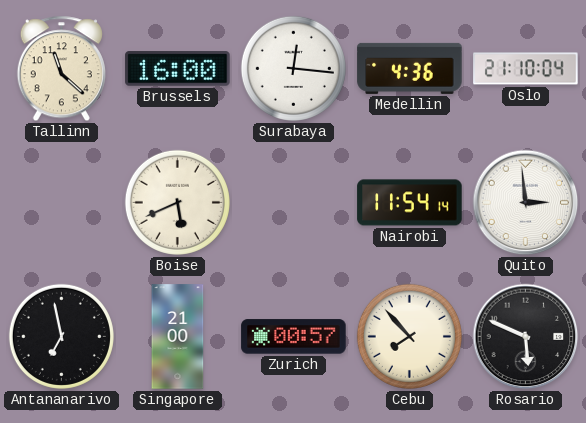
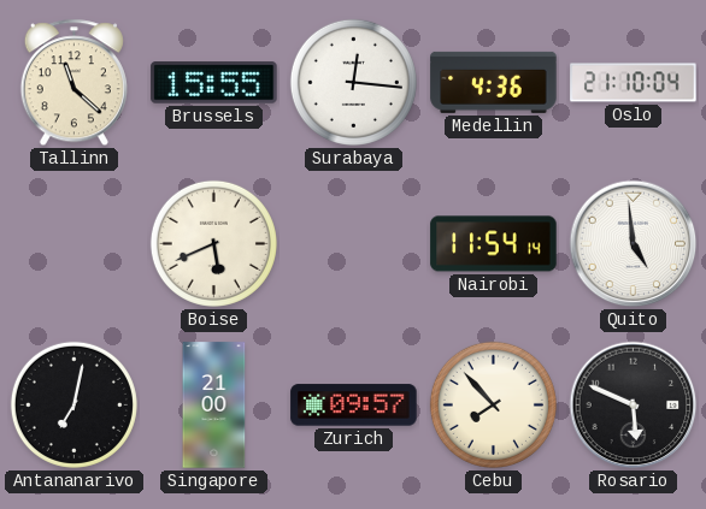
Brussels: 16:00 -> 15:55 (214, 83)
Quito: 2:59 -> 4:59 (634, 244)
Antananarivo: 6:58 -> 7:02 (73, 404)
Zurich: 00:57 -> 09:57 (354, 406)
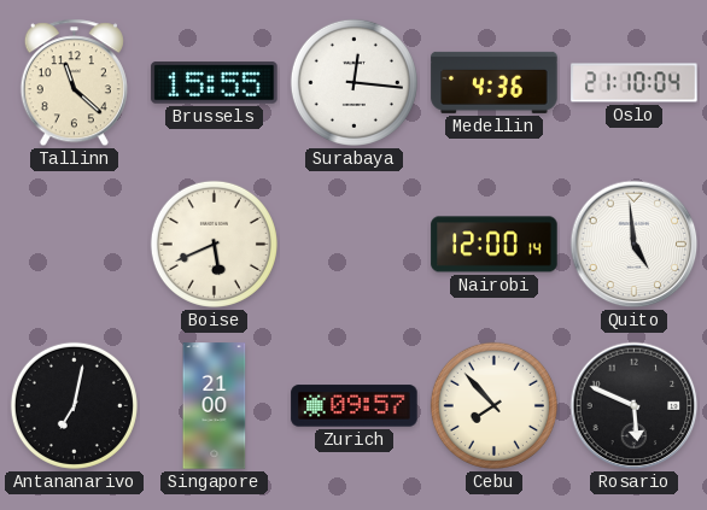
Nairobi: 11:54 -> 12:00 (495, 245)
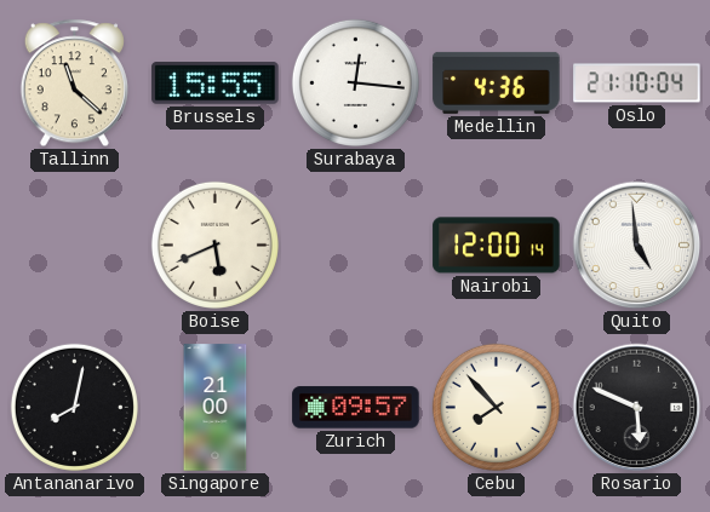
Antananarivo: 7:02 -> 8:02 (74, 407)
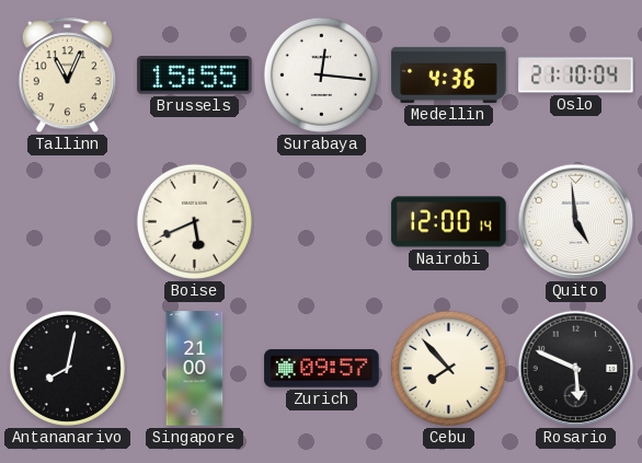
Tallinn: 11:22 -> 11:04 (67, 76)
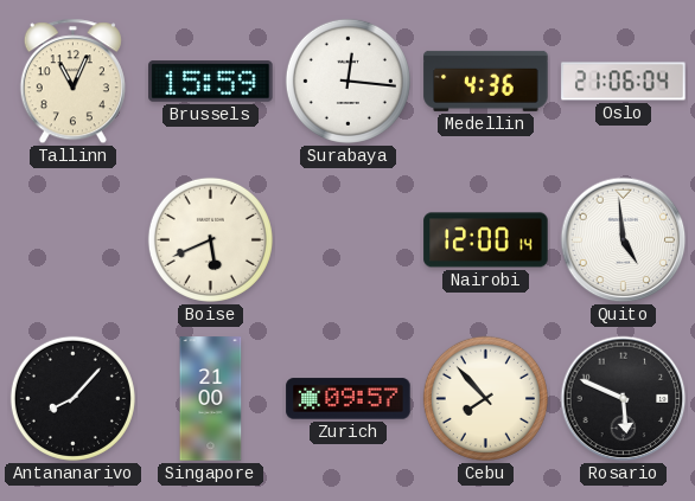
Brussels: 15:55 -> 15:59 (211, 82)
Oslo: 21:10 -> 21:06 (624, 82)
Antananarivo: 8:02 -> 8:07 (72, 398)
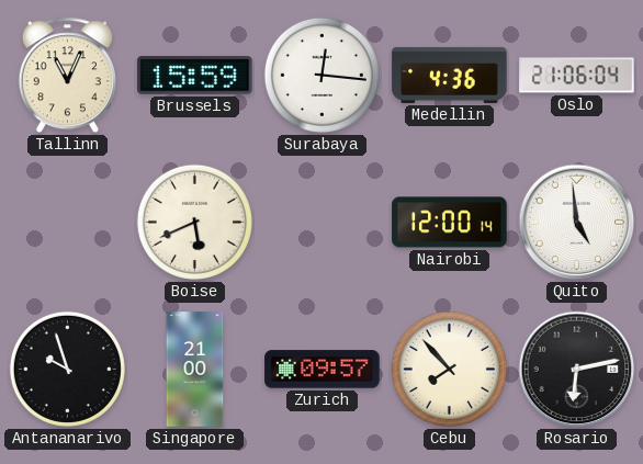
Antananarivo: 8:07 -> 9:57 (67, 369)
Rosario: 5:49 -> 6:13 (577, 370)
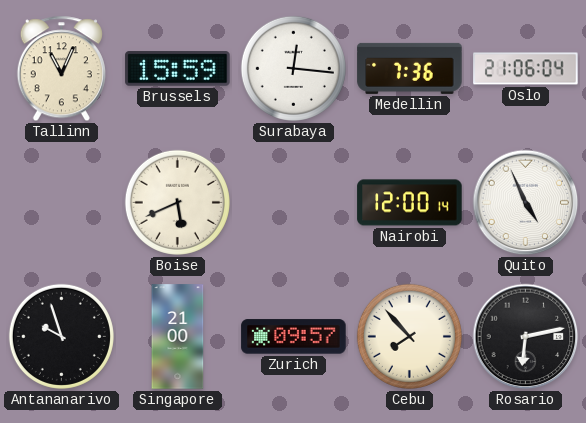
Medellin: 4:36 -> 7:36 (410, 68)
Quito: 4:59 -> 4:56 (526, 203)
